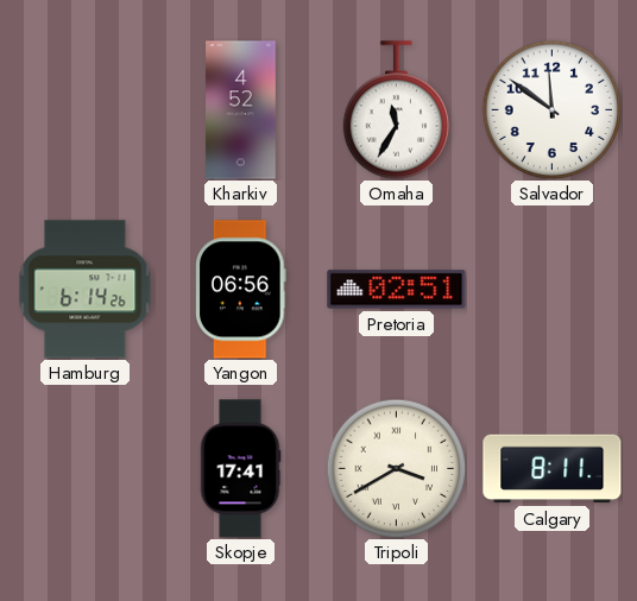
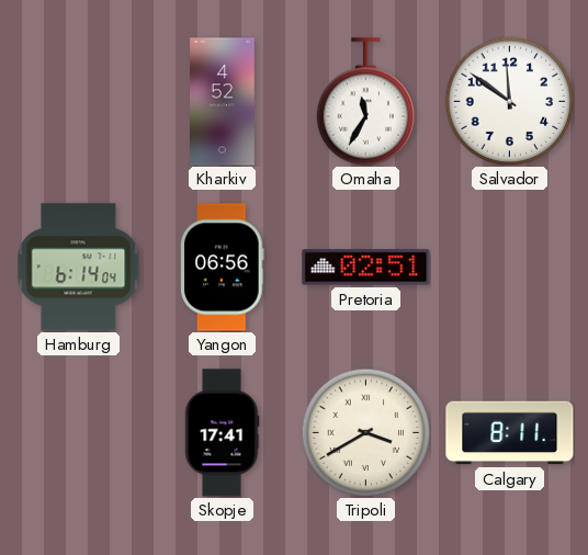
Hamburg: 6:14:26 -> 6:14:04 (79, 268)
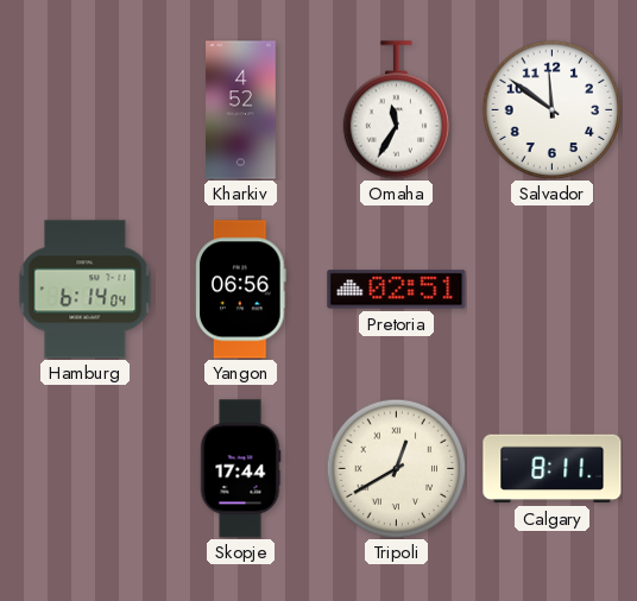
Skopje: 17:41 -> 17:44 (240, 469)
Tripoli: 3:40 -> 12:40 (396, 468)
